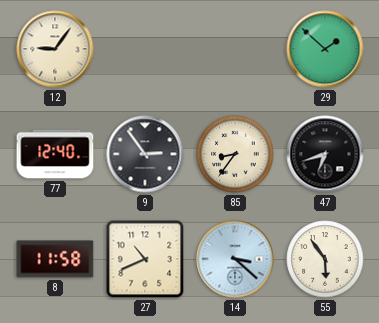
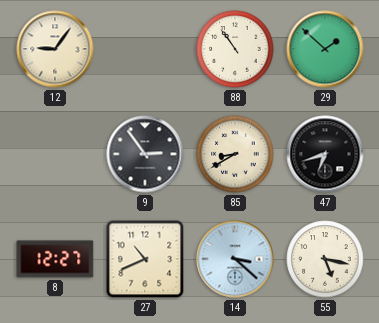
88: none -> 10:54 (235, 49)
77: 12:40 -> none (55, 154)
85: 8:36 -> 8:40 (235, 154)
8: 11:58 -> 12:27 (55, 259)
55: 5:54 -> 5:17 (325, 259)
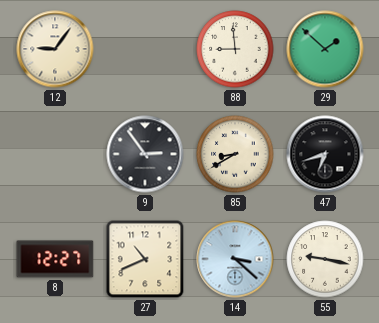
88: 10:54 -> 8:59 (235, 49)
55: 5:17 -> 9:17 (325, 259)
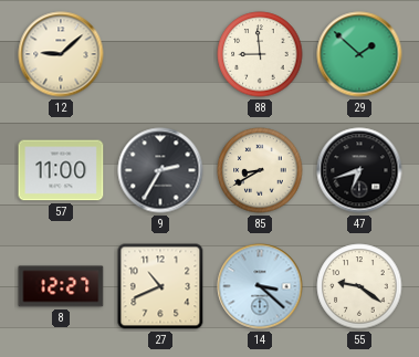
12: 9:06 -> 9:08 (61, 54)
57: none -> 11:00 (61, 170)
9: 2:54 -> 2:35 (160, 170)
55: 9:17 -> 9:21 (359, 286)
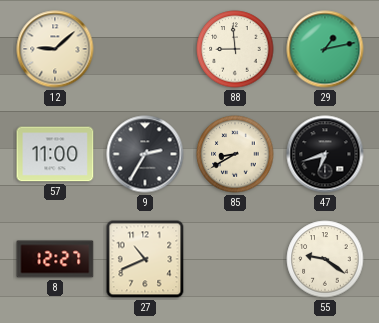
29: 1:52 -> 1:13 (325, 49)
14: 3:22 -> none (260, 286)
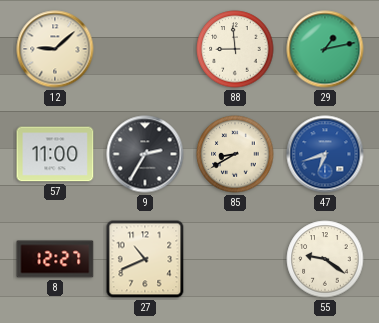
47 dial: black -> blue (325, 154)
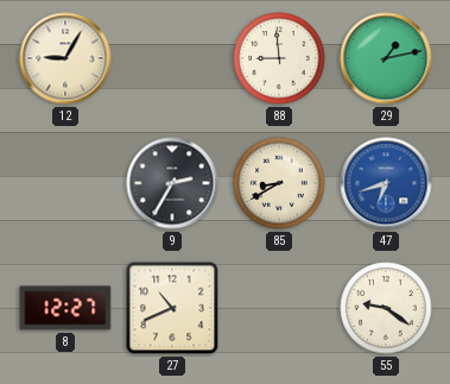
12: 9:08 -> 9:05 (65, 58)
57: 11:00 -> none (55, 154)
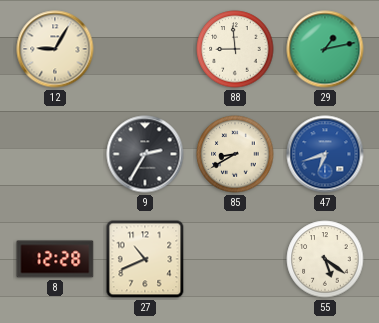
8: 12:27 -> 12:28 (55, 259)
55: 9:21 -> 5:21 (325, 259)
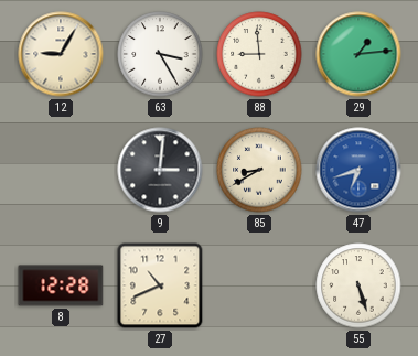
63: none -> 3:25 (160, 54)
29: 1:13 -> 1:14 (358, 54)
9: 2:35 -> 3:01 (160, 170)
55: 5:21 -> 5:27 (358, 285)
